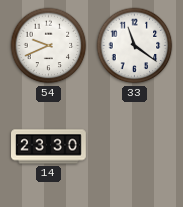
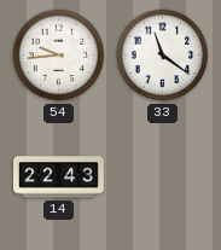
54: 9:41 -> 9:44 (59, 56)
14: 23:30 -> 22:43 (59, 178)
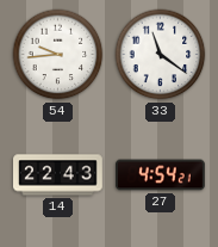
27: none -> 4:54 (161, 175)
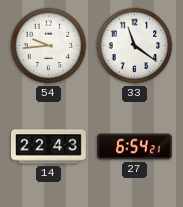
27: 4:54 -> 6:54 (135, 147)
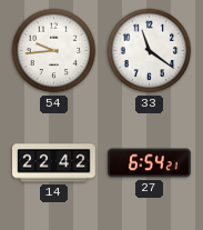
14: 22:43 -> 22:42 (54, 163)
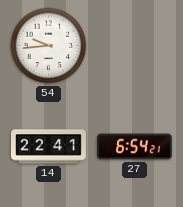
33: 11:21 -> none (150, 51)
14: 22:42 -> 22:41 (49, 147)
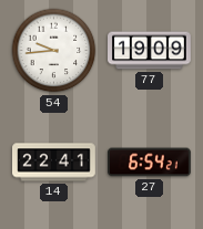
77: none -> 19:09 (150, 51)
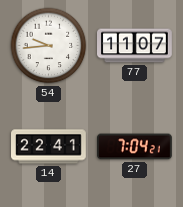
77: 19:09 -> 11:07 (135, 46)
27: 6:54 -> 7:04 (135, 147)
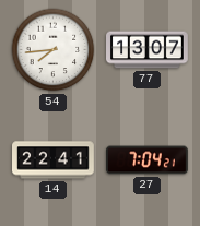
54: 9:44 -> 7:44 (54, 50)
77: 11:07 -> 13:07 (148, 50)
